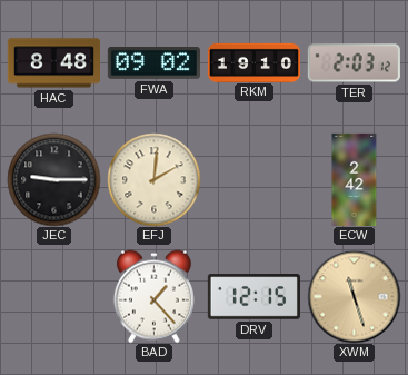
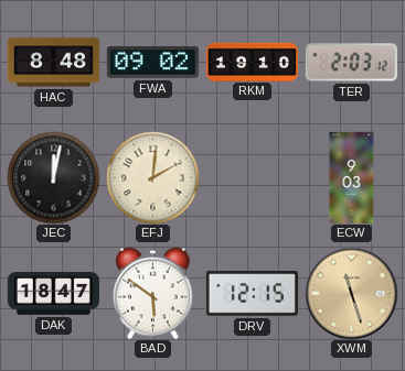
JEC: 9:15 -> 12:02 (53, 177)
ECW: 2:42 -> 9:03 (352, 177)
DAK: none -> 18:47 (53, 294)
BAD: 1:23 -> 5:51 (152, 293)
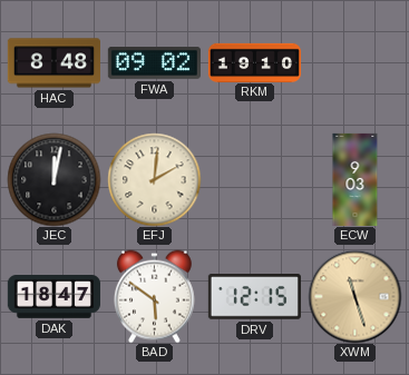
TER: 2:03 -> none (351, 63)
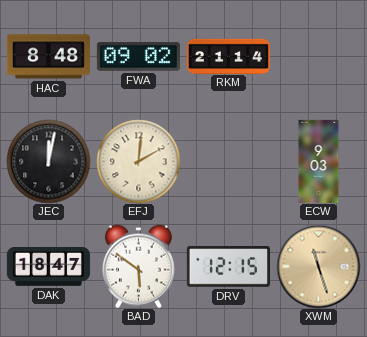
RKM: 19:10 -> 21:14 (228, 56)
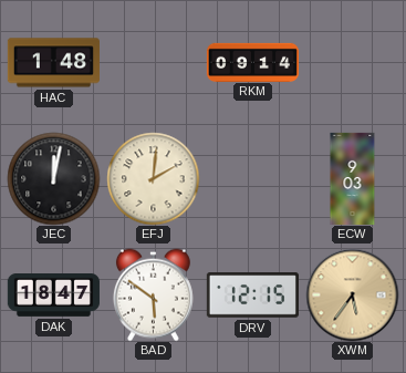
HAC: 8:48 -> 1:48 (53, 63)
FWA: 09:02 -> none (138, 57)
RKM: 21:14 -> 09:14 (252, 62)
XWM: 11:27 -> 5:36 (352, 294)
